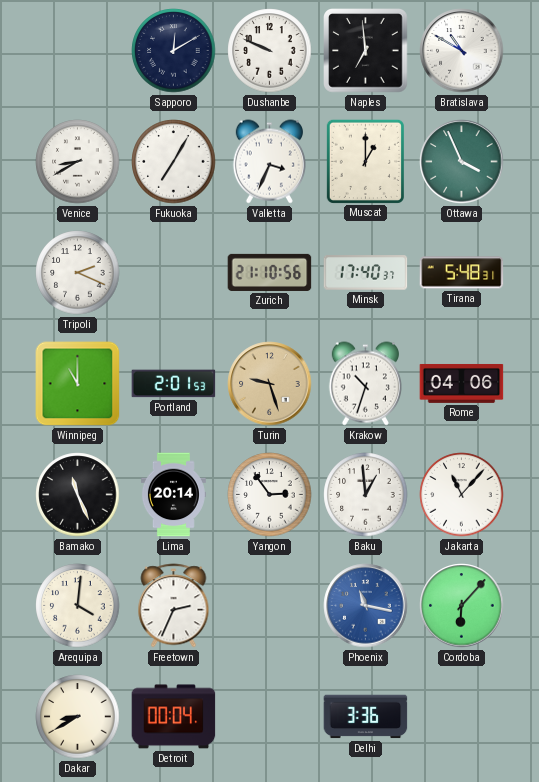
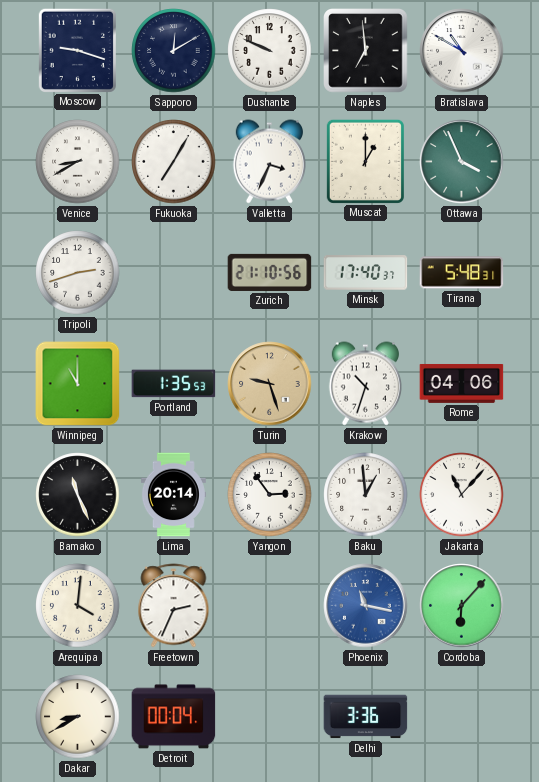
Moscow: none -> 9:18 (77, 50)
Tripoli: 2:19 -> 2:42 (78, 273)
Portland: 2:01 -> 1:35 (174, 384)
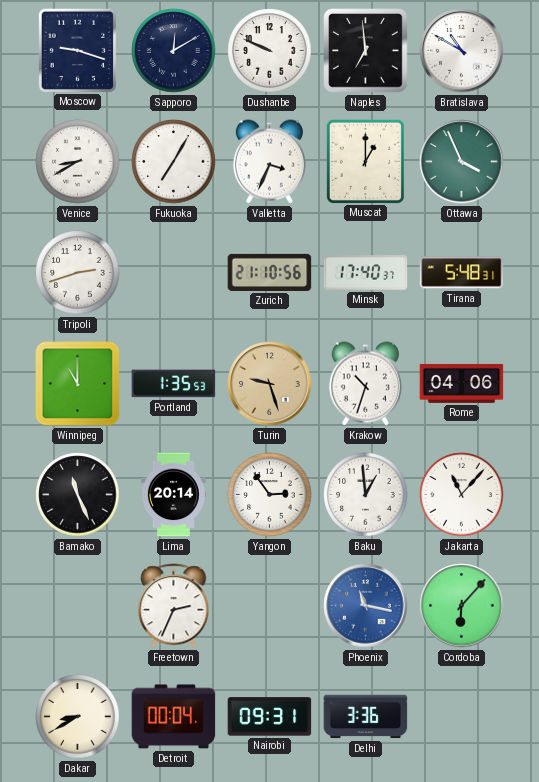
Arequipa: 4:01 -> none (78, 606)
Nairobi: none -> 09:31 (270, 717)
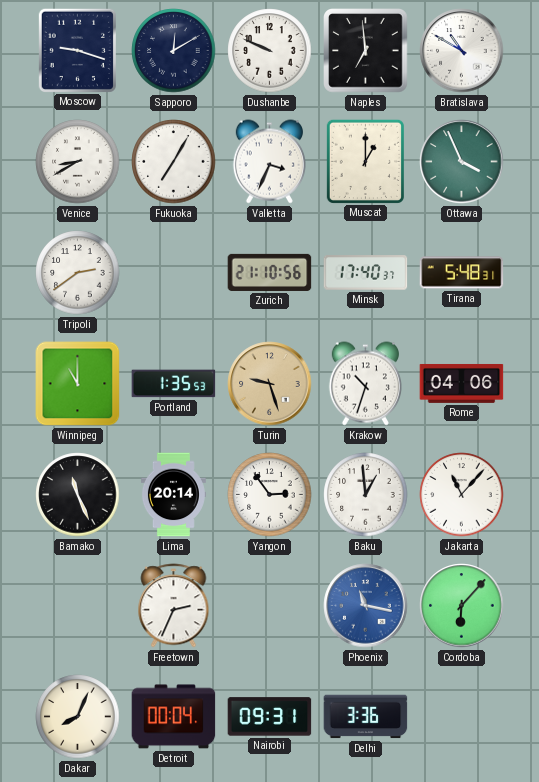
Tripoli: 2:42 -> 2:39 (78, 273)
Dakar: 8:40 -> 8:04 (78, 717)
